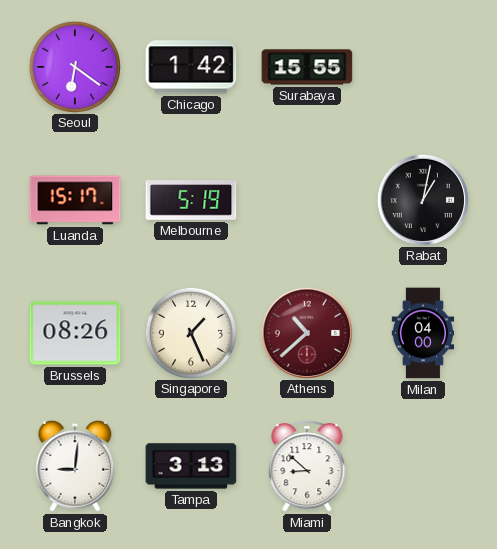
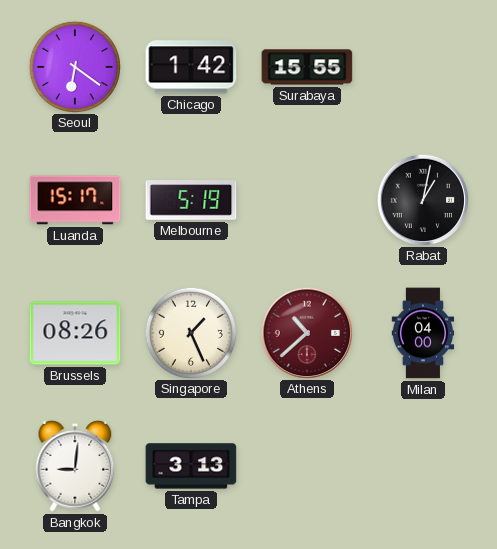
Miami: 8:52 -> none (307, 467)
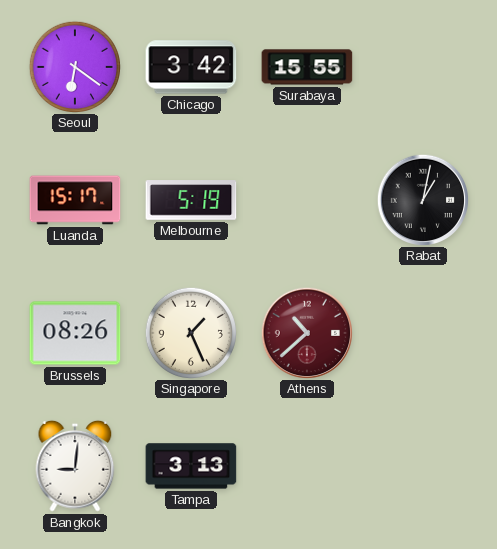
Chicago: 1:42 -> 3:42 (191, 67)
Milan: 04:00 -> none (423, 333)
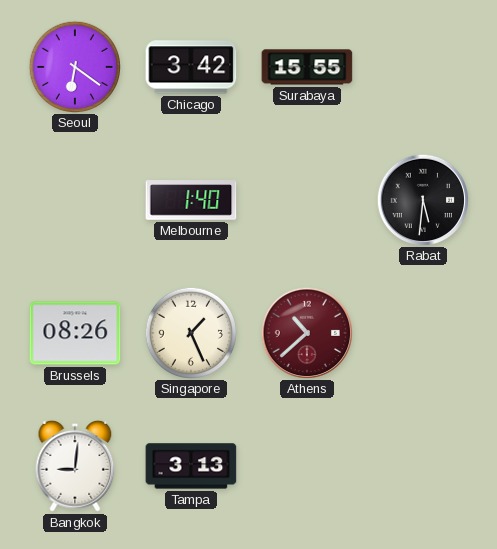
Luanda: 15:17 -> none (75, 200)
Melbourne: 5:19 -> 1:40 (191, 200)
Rabat: 1:02 -> 5:31 (422, 199)
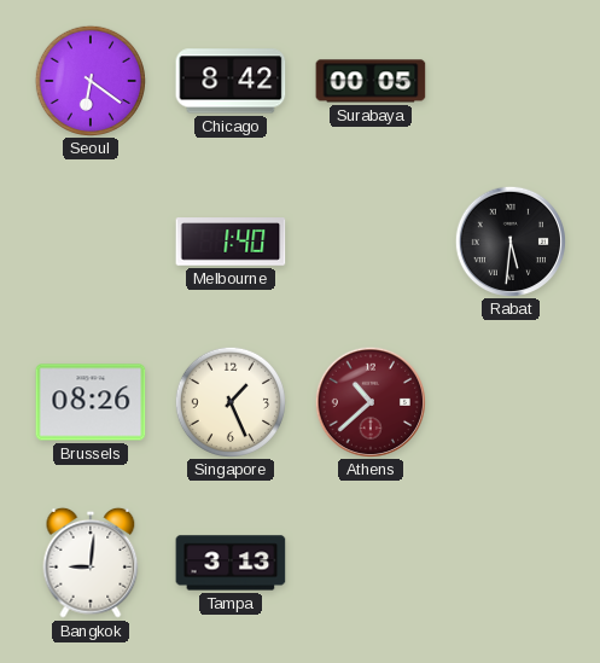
Chicago: 3:42 -> 8:42 (231, 81)
Surabaya: 15:55 -> 00:05 (371, 81)
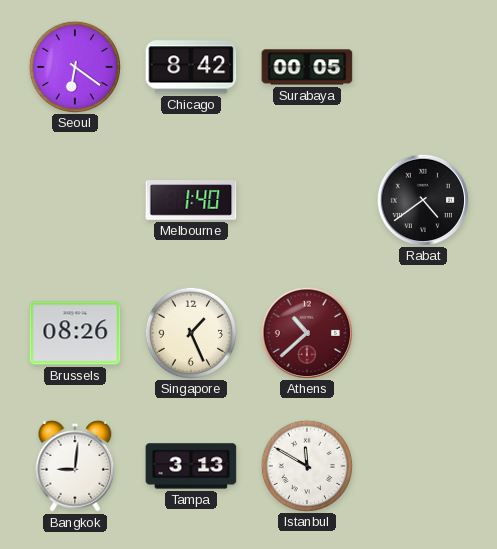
Rabat: 5:31 -> 4:39 (422, 199)
Istanbul: none -> 11:50 (306, 465)
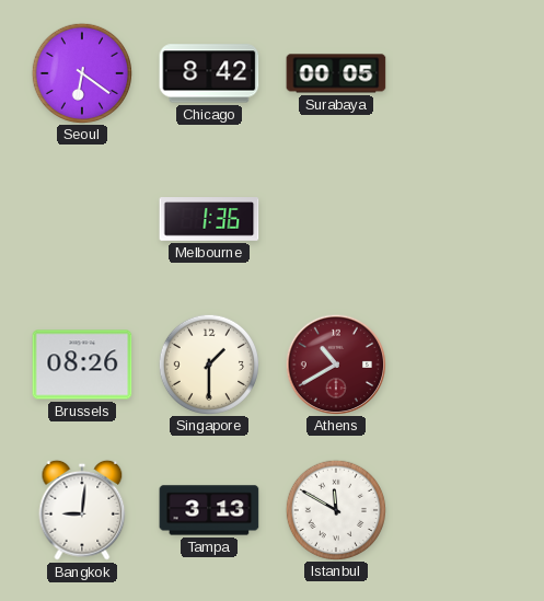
Melbourne: 1:40 -> 1:36 (209, 219)
Rabat: 4:39 -> none (422, 199)
Singapore: 1:26 -> 1:30 (208, 363)
Athens: 10:38 -> 10:40 (335, 363)
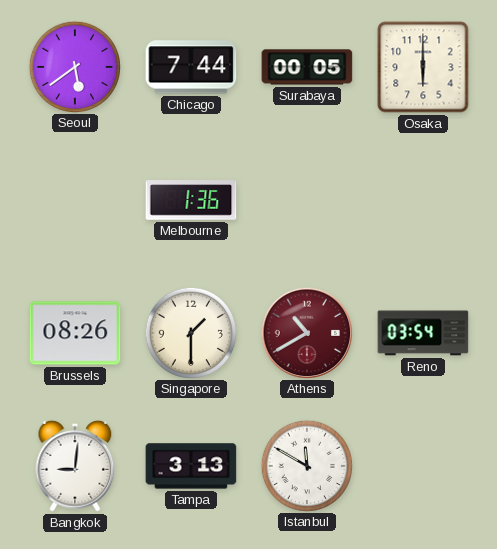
Seoul: 6:21 -> 5:39 (74, 66)
Chicago: 8:42 -> 7:44 (191, 67)
Osaka: none -> 6:00 (423, 67)
Reno: none -> 03:54 (423, 333)
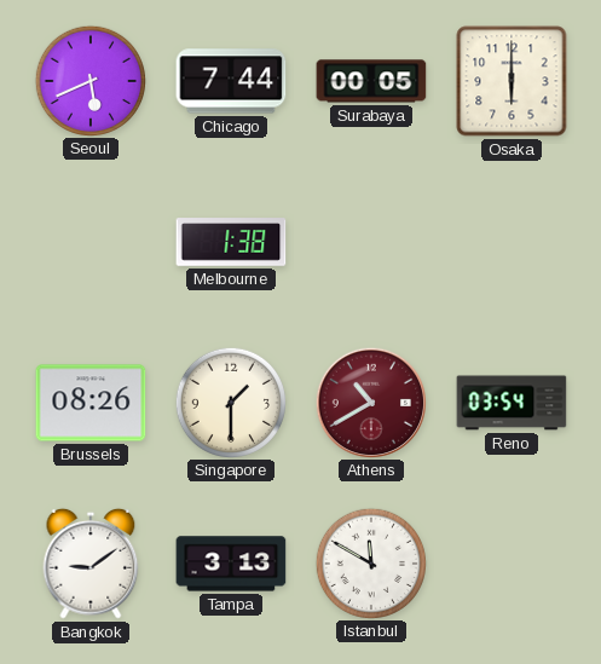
Seoul: 5:39 -> 5:41 (89, 80)
Melbourne: 1:36 -> 1:38 (231, 242)
Bangkok: 9:01 -> 9:09 (91, 564)
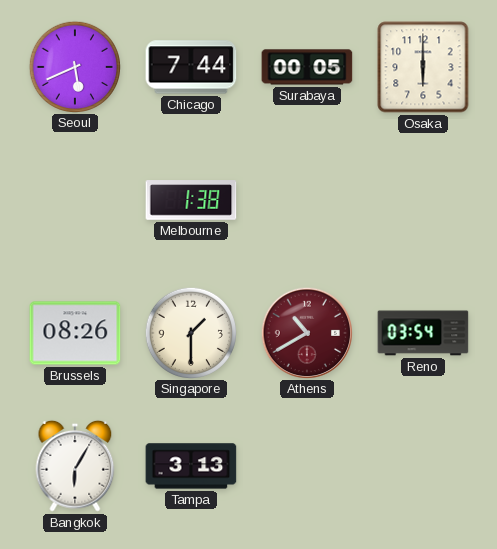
Bangkok: 9:09 -> 6:05 (75, 466)
Istanbul: 11:50 -> none (370, 562)
